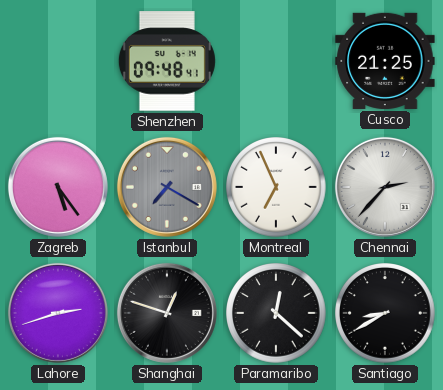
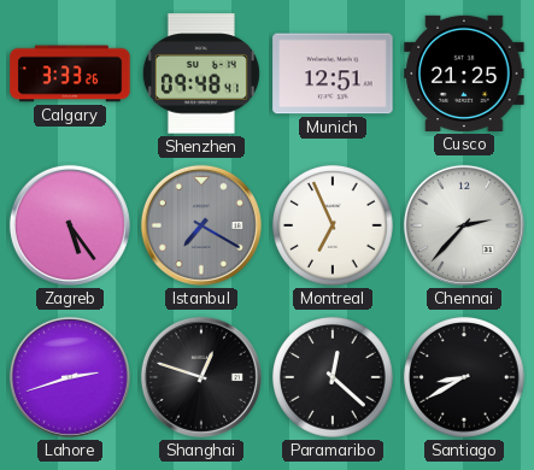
Calgary: none -> 3:33 (70, 74)
Munich: none -> 12:51 (333, 74)
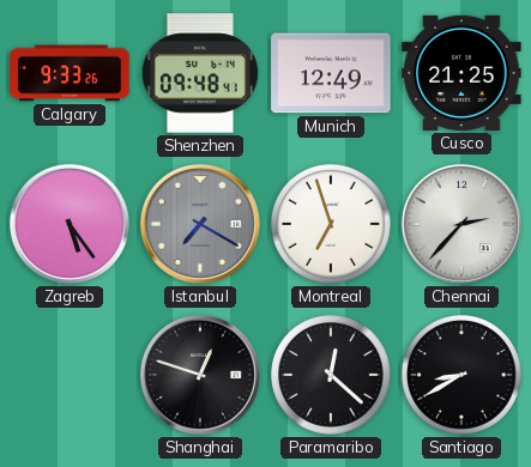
Calgary: 3:33 -> 9:33 (70, 73)
Munich: 12:51 -> 12:49 (331, 73)
Montreal: 6:56 -> 6:57 (331, 224)
Lahore: 2:42 -> none (70, 377)
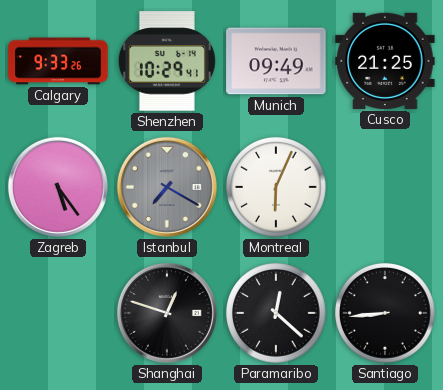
Shenzhen: 09:48 -> 10:29 (167, 61)
Munich: 12:49 -> 09:49 (276, 61)
Montreal: 6:57 -> 6:04 (276, 187)
Chennai: 2:37 -> none (461, 224)
Santiago: 8:40 -> 8:44 (385, 313)
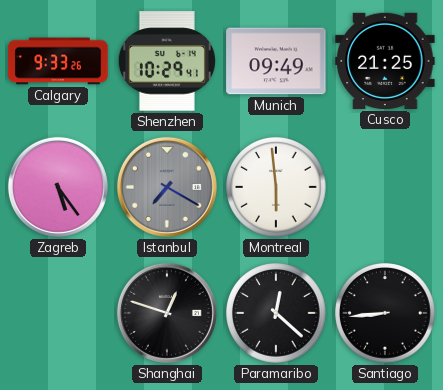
Montreal: 6:04 -> 5:59 (276, 187)
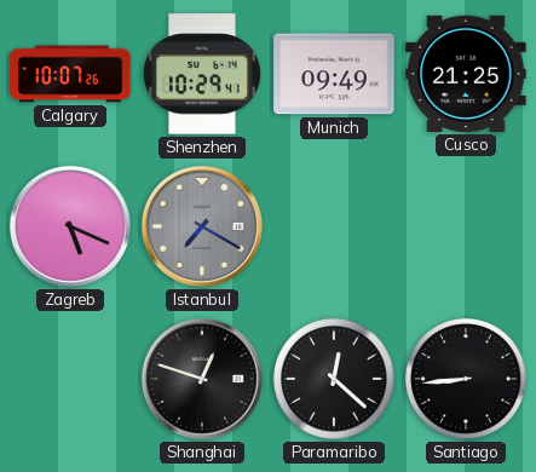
Calgary: 9:33 -> 10:07 (70, 74)
Zagreb: 5:24 -> 5:19 (70, 226)
Montreal: 5:59 -> none (276, 187)
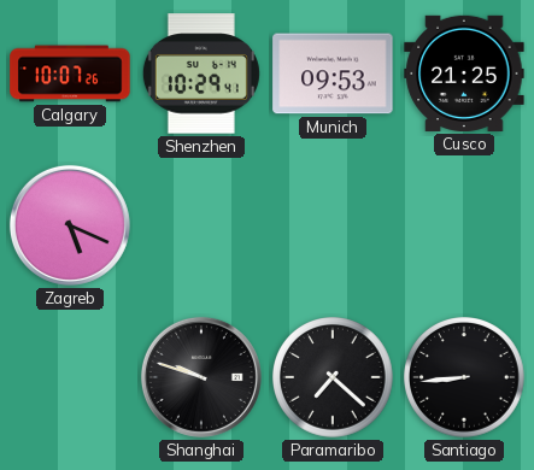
Munich: 09:49 -> 09:53 (333, 74)
Istanbul: 7:20 -> none (202, 226)
Shanghai: 12:48 -> 9:48 (201, 377)
Paramaribo: 12:22 -> 7:22 (333, 377)
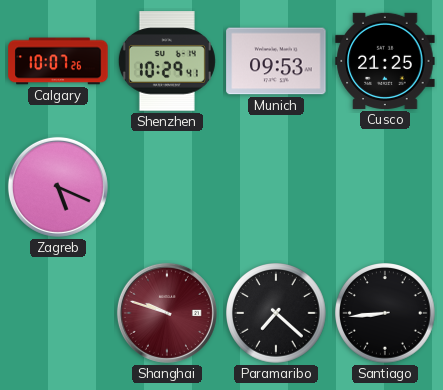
Shanghai dial: black -> burgundy (167, 313)
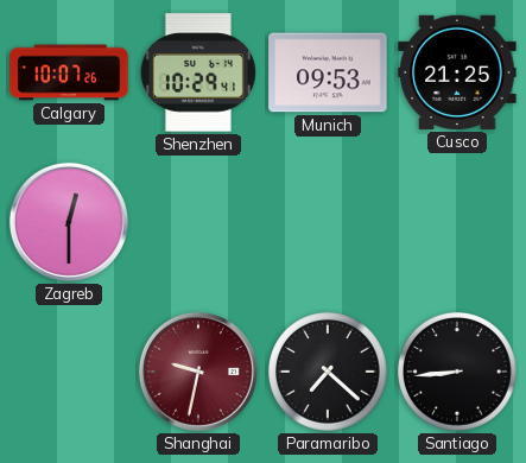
Zagreb: 5:19 -> 12:30 (69, 222)
Shanghai: 9:48 -> 9:32 (198, 372)
